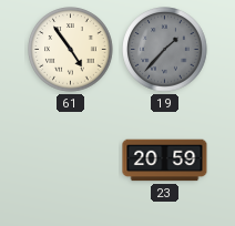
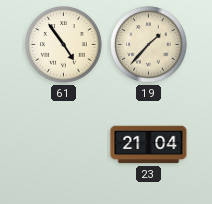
19 dial: grey -> cream (149, 45)
23: 20:59 -> 21:04 (149, 145)
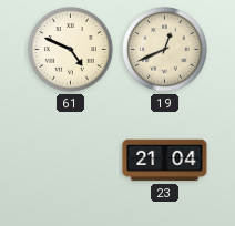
61: 4:54 -> 4:49 (71, 50)
19: 1:37 -> 12:41 (165, 50)
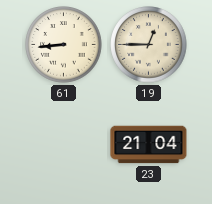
61: 4:49 -> 8:44 (64, 45)
19: 12:41 -> 12:45 (149, 45)
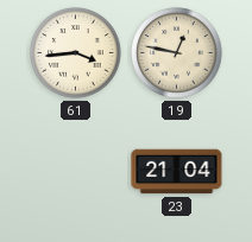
61: 8:44 -> 3:44 (76, 53)
19: 12:45 -> 12:47 (177, 53)
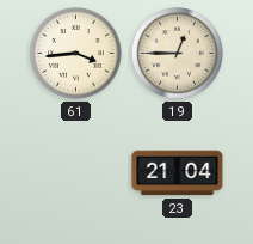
19: 12:47 -> 12:45 (178, 54)
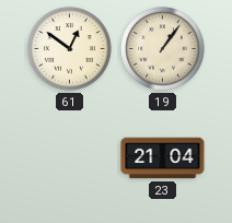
61: 3:44 -> 12:51 (70, 49)
19: 12:45 -> 1:06 (163, 49)
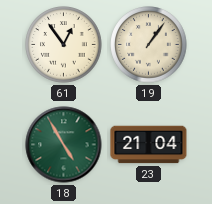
61: 12:51 -> 12:54 (64, 45)
18: none -> 4:55 (64, 145)
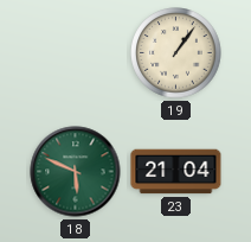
61: 12:54 -> none (64, 45)
18: 4:55 -> 5:49 (76, 172)
